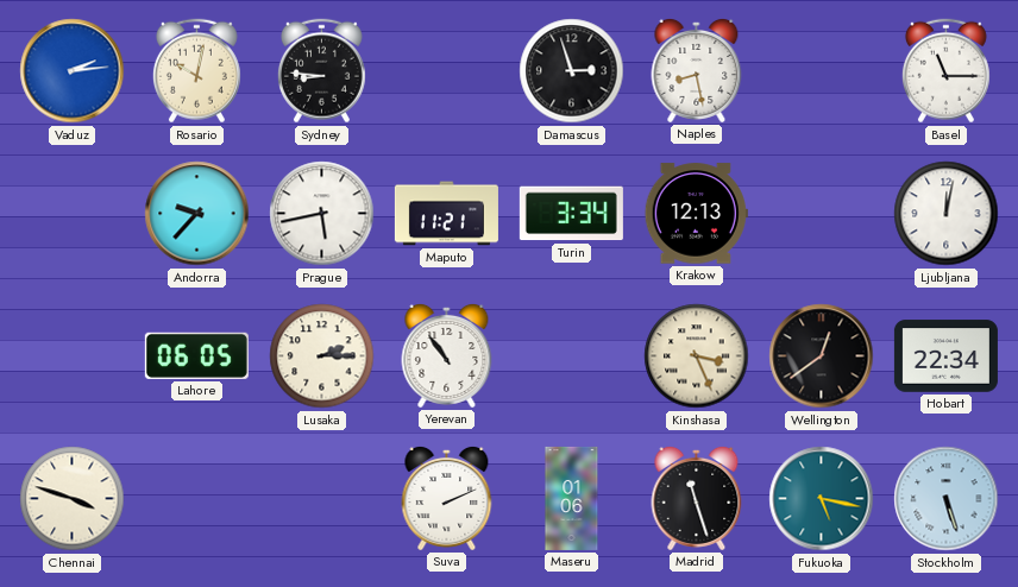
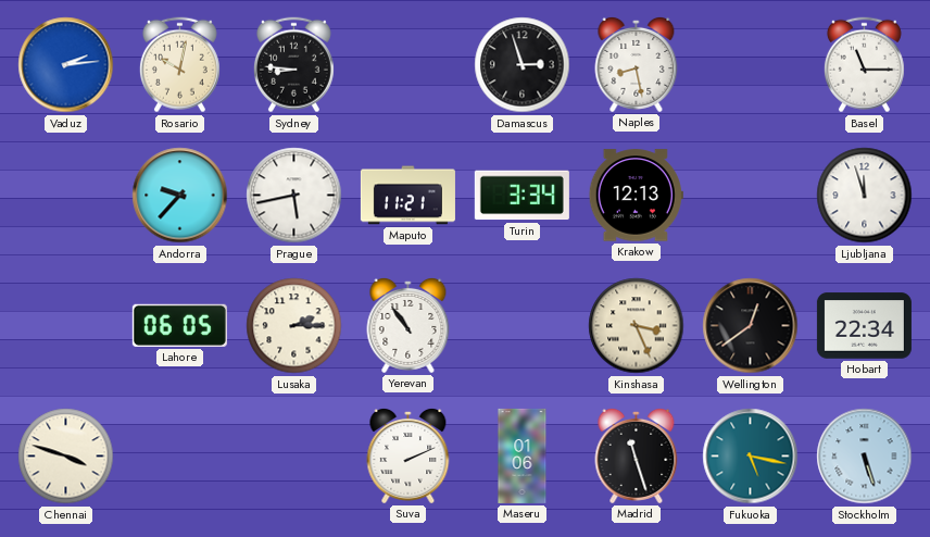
Ljubljana: 12:02 -> 11:57 (865, 196)
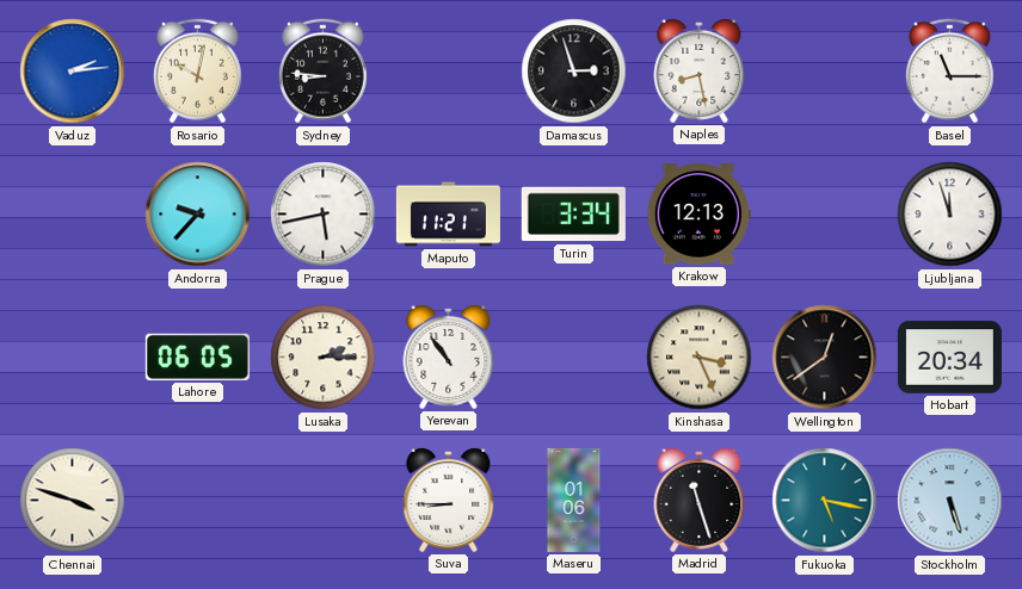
Hobart: 22:34 -> 20:34 (949, 358)
Suva: 2:11 -> 8:45 (449, 500)
